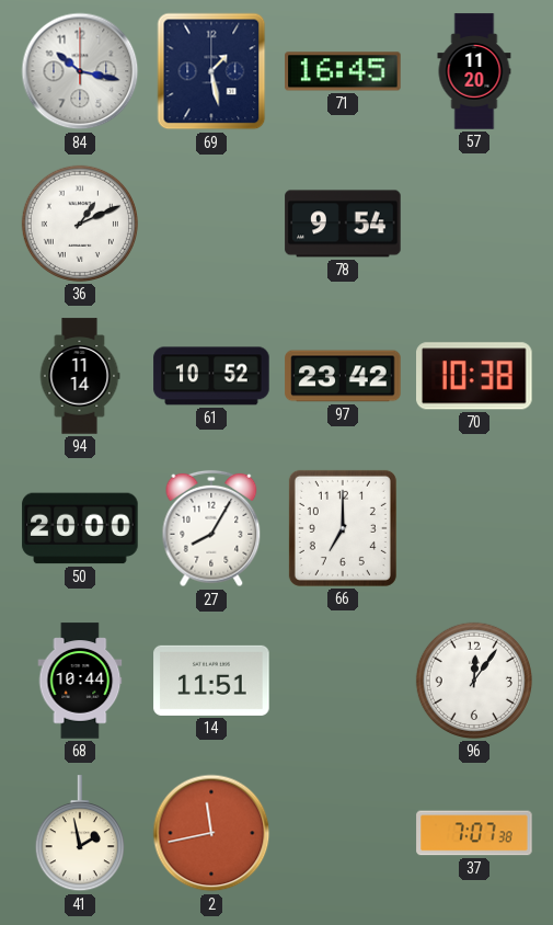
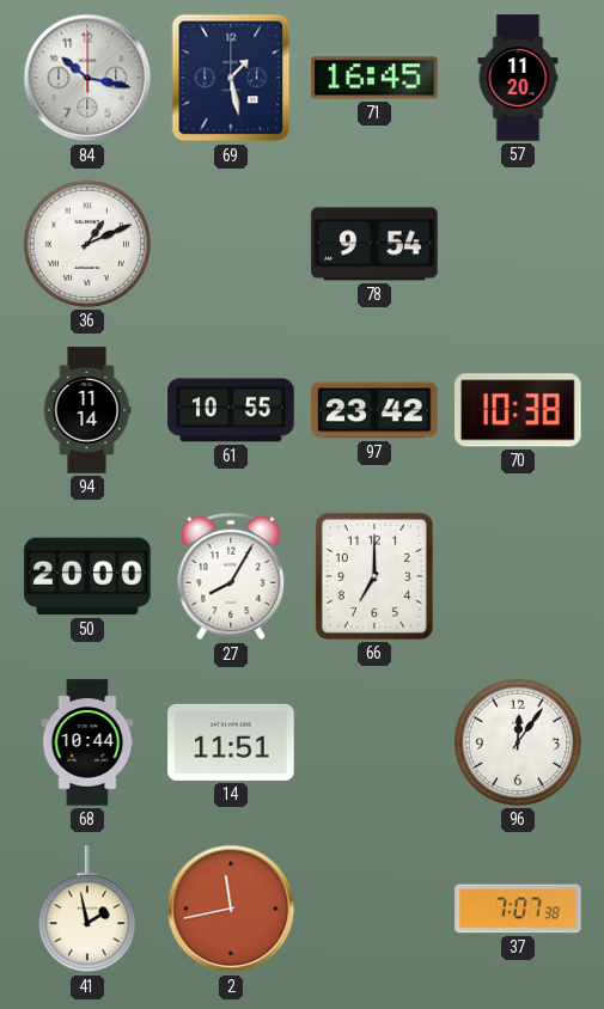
61: 10:52 -> 10:55 (231, 410)
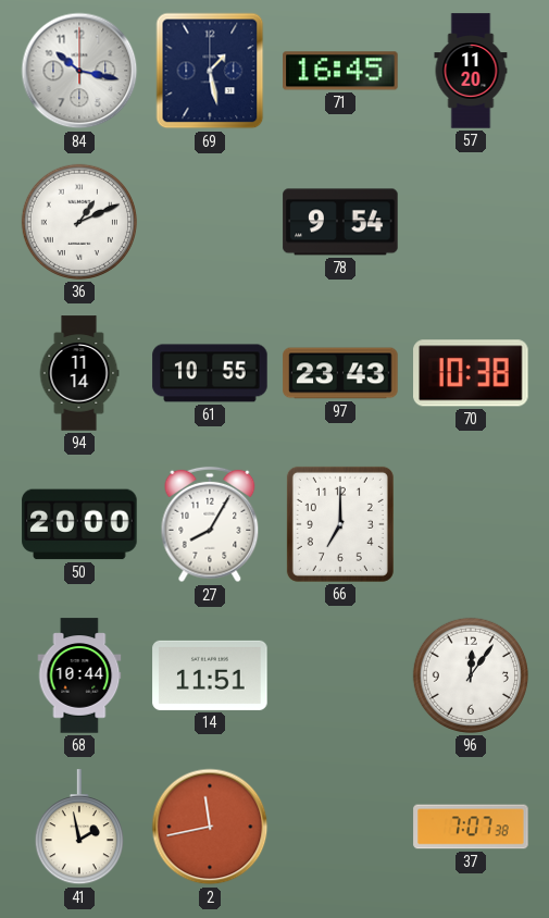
97: 23:42 -> 23:43 (340, 373)
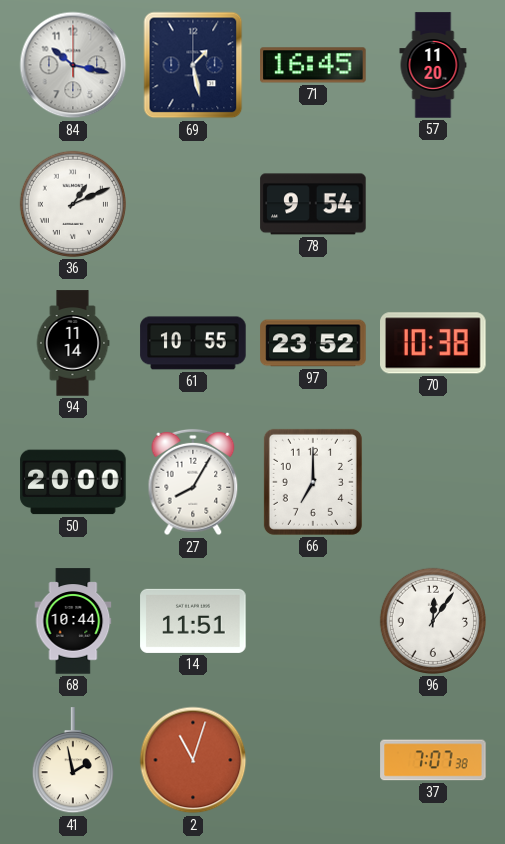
97: 23:43 -> 23:52 (313, 343)
2: 11:43 -> 11:03 (193, 760)
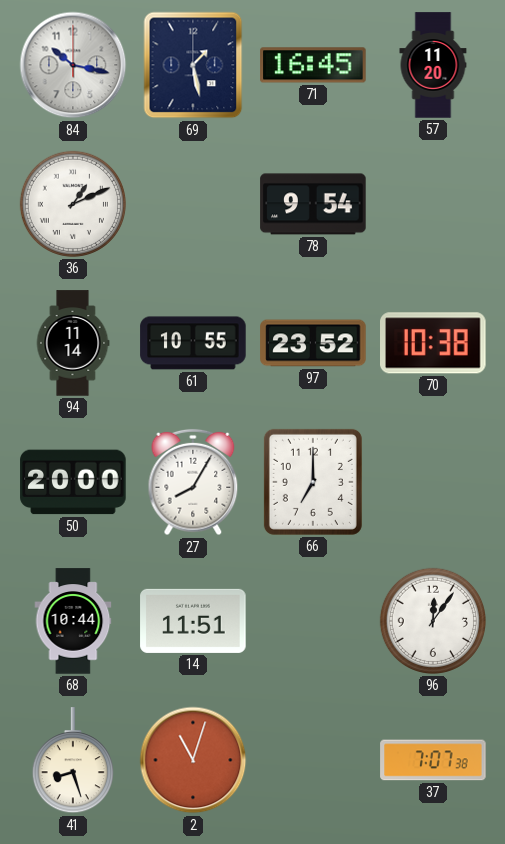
41: 1:58 -> 8:27 (73, 761)
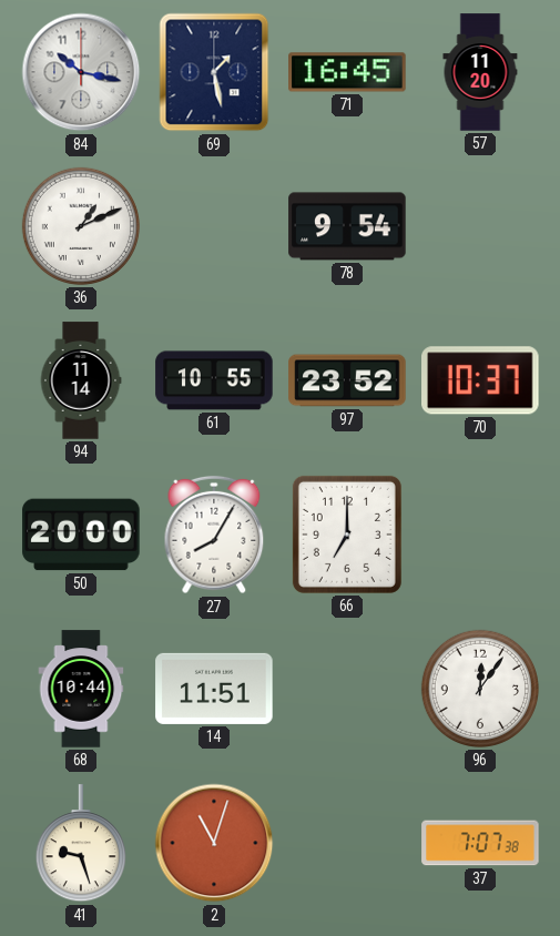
70: 10:38 -> 10:37 (481, 380)
41: 8:27 -> 9:27 (81, 844)
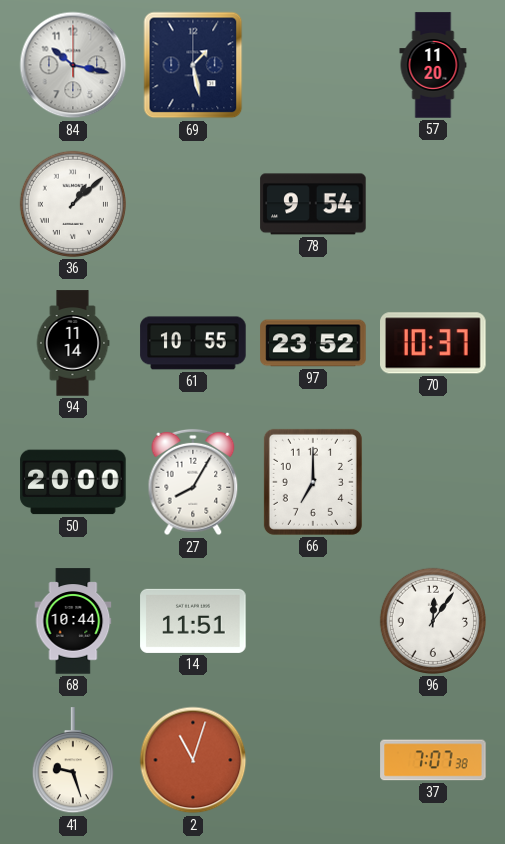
71: 16:45 -> none (347, 72)
36: 1:11 -> 1:08 (73, 204)
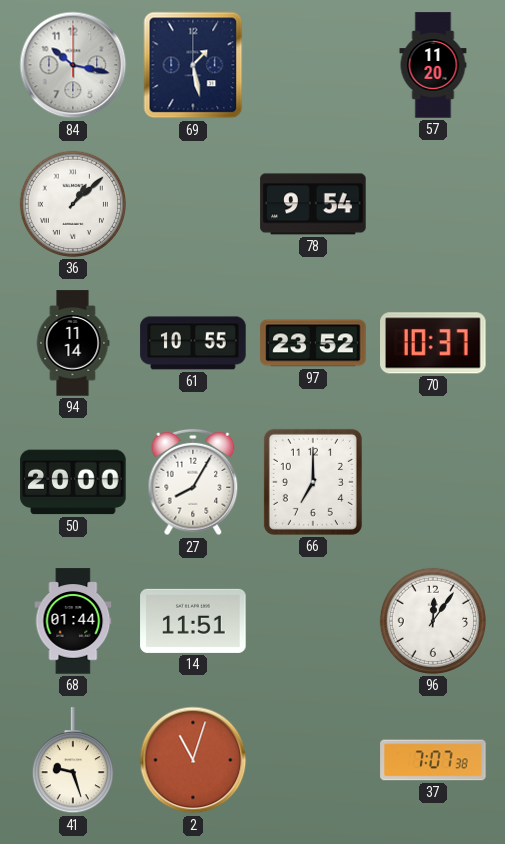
68: 10:44 -> 01:44 (73, 621)
